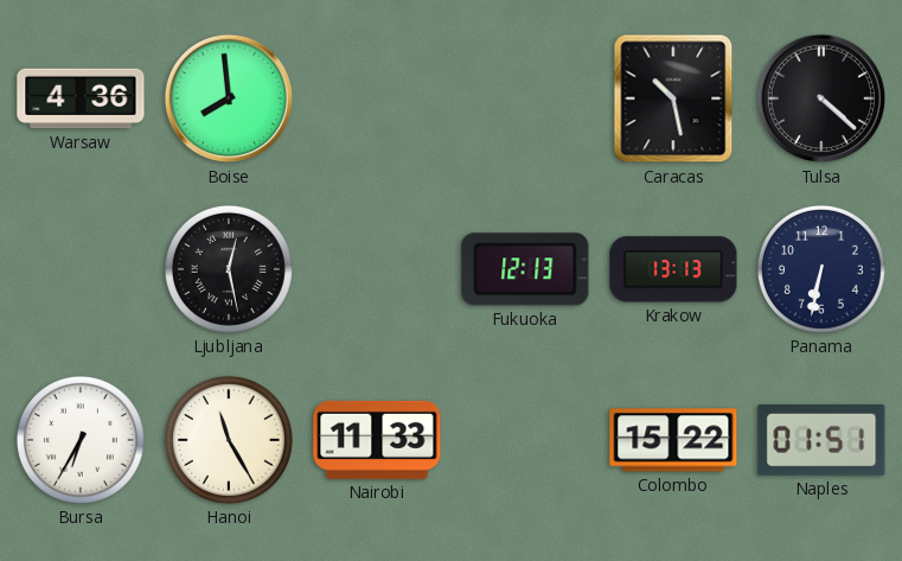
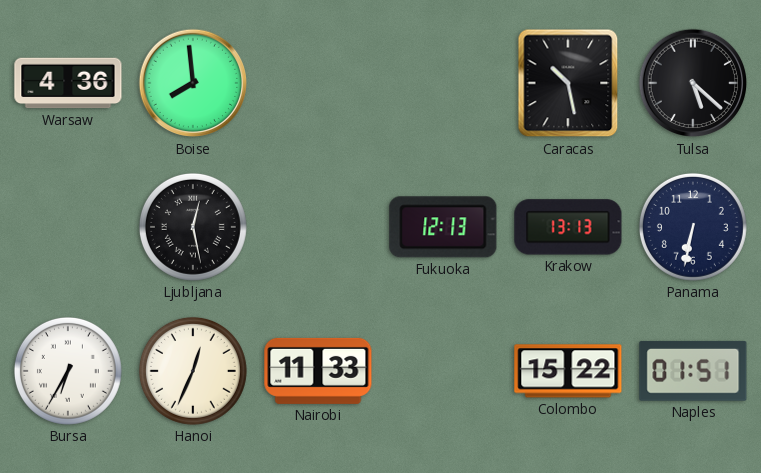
Tulsa: 4:22 -> 5:22 (693, 83)
Hanoi: 11:25 -> 12:34 (193, 371)
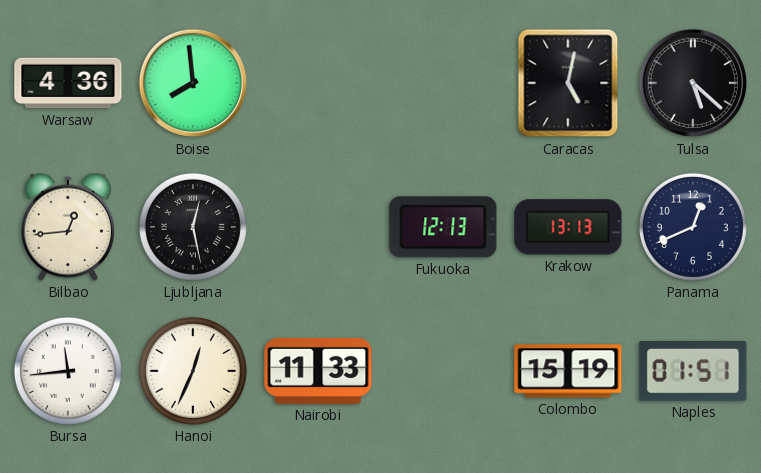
Caracas: 10:28 -> 5:02 (568, 83)
Bilbao: none -> 12:44 (67, 227)
Panama: 6:32 -> 12:41 (693, 227)
Bursa: 6:35 -> 11:44 (68, 371)
Colombo: 15:22 -> 15:19 (568, 371)
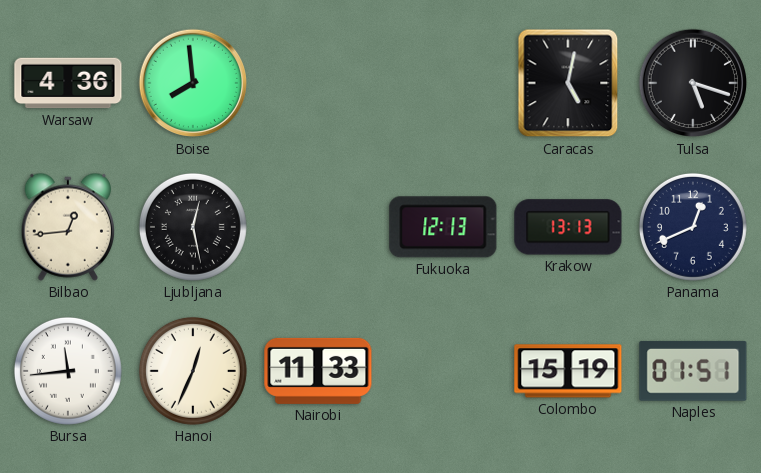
Tulsa: 5:22 -> 5:18 (693, 83)
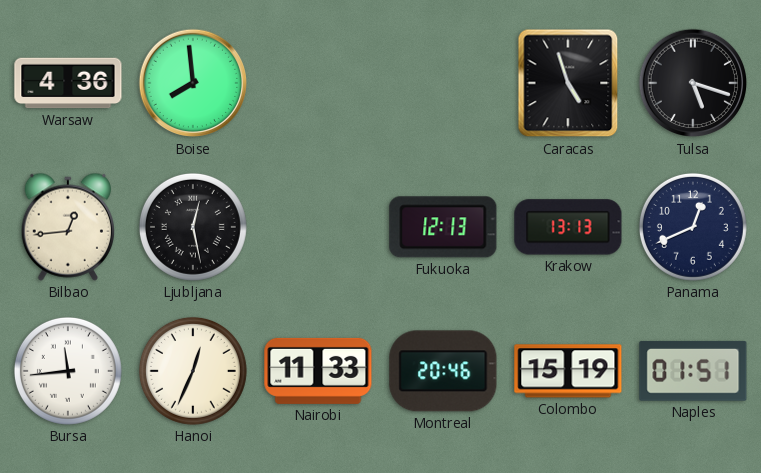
Caracas: 5:02 -> 4:57 (568, 83)
Montreal: none -> 20:46 (443, 371)
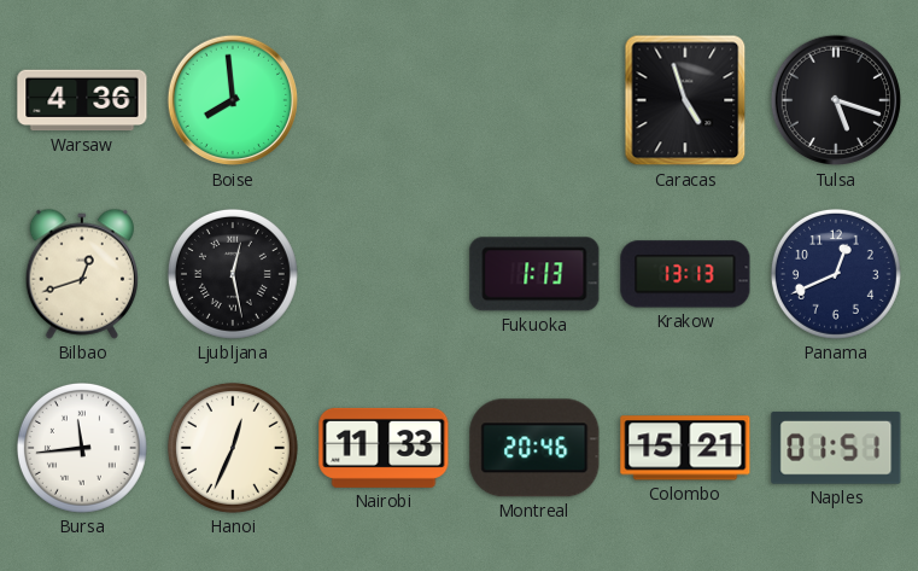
Bilbao: 12:44 -> 12:42 (81, 274)
Fukuoka: 12:13 -> 1:13 (534, 274)
Colombo: 15:19 -> 15:21 (685, 448)
